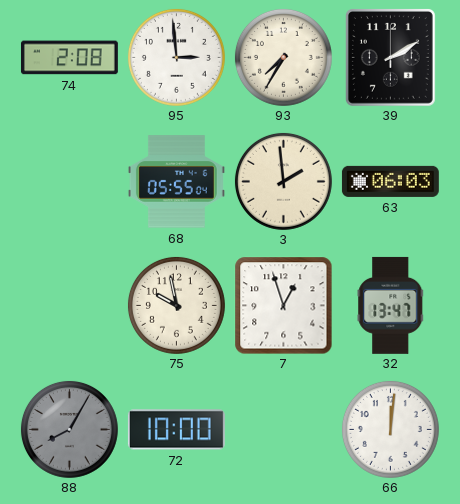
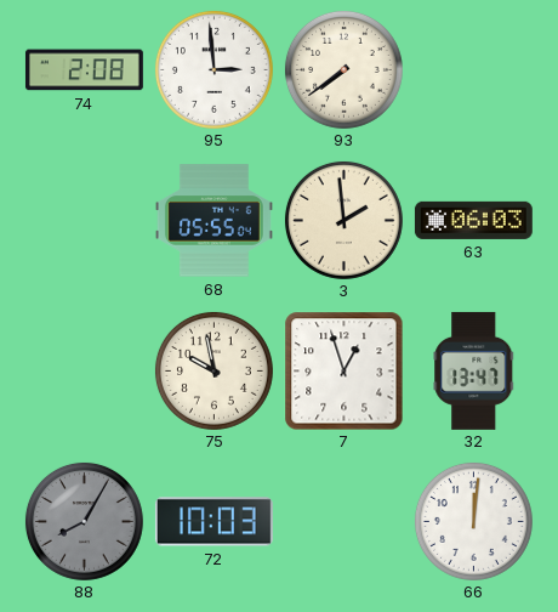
93: 7:35 -> 7:39 (343, 69)
39: 2:10 -> none (390, 57)
72: 10:00 -> 10:03 (213, 522)
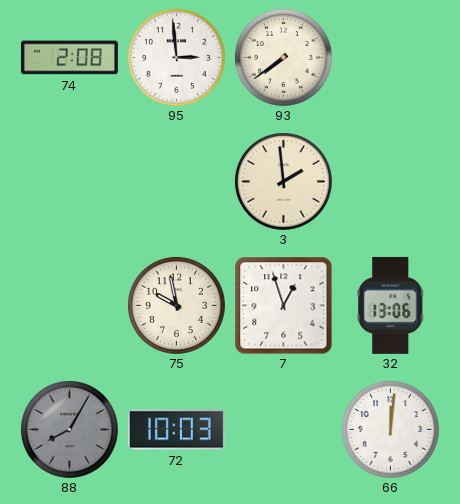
68: 05:55 -> none (213, 221)
63: 06:03 -> none (473, 220)
32: 13:47 -> 13:06 (391, 305)
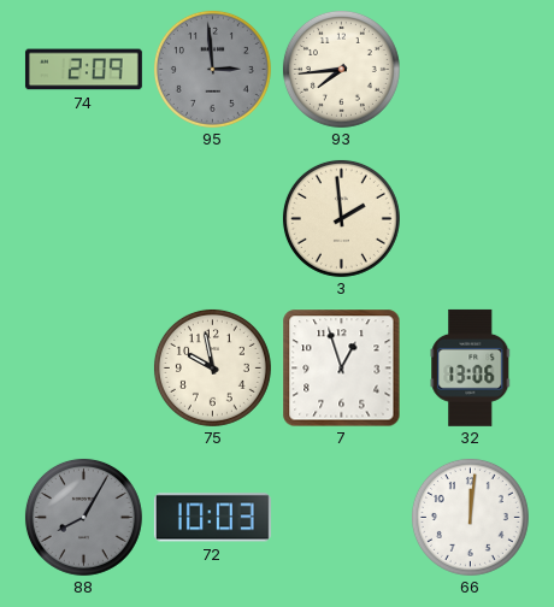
74: 2:08 -> 2:09 (83, 70)
95 dial: white -> grey (212, 69)
93: 7:39 -> 7:44 (341, 69)
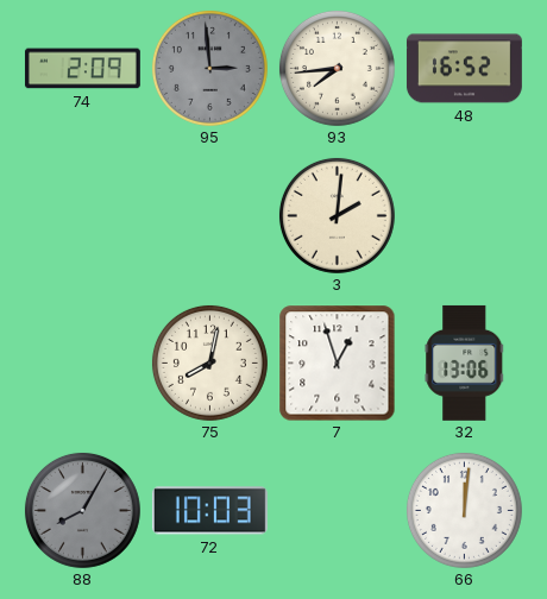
48: none -> 16:52 (464, 69)
3: 1:59 -> 2:01 (337, 215)
75: 9:58 -> 8:02 (209, 362)
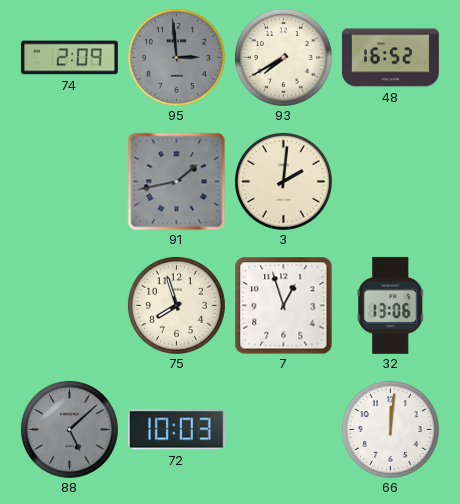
93: 7:44 -> 7:40 (283, 57)
91: none -> 1:43 (176, 181)
75: 8:02 -> 7:57 (176, 305)
88: 8:05 -> 5:08 (69, 429)
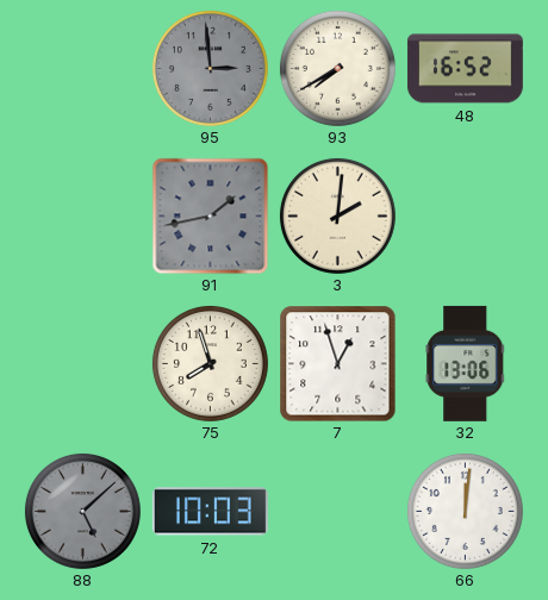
74: 2:09 -> none (69, 58)
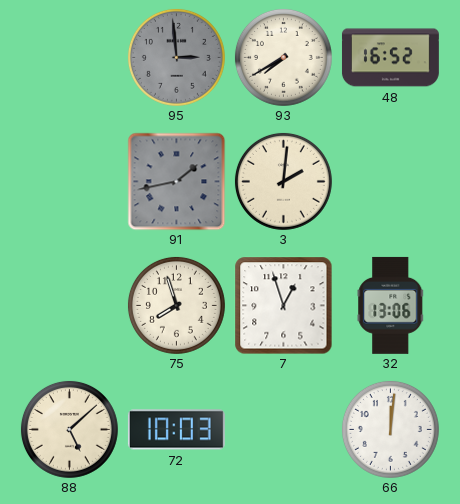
88 dial: grey -> cream (69, 429)
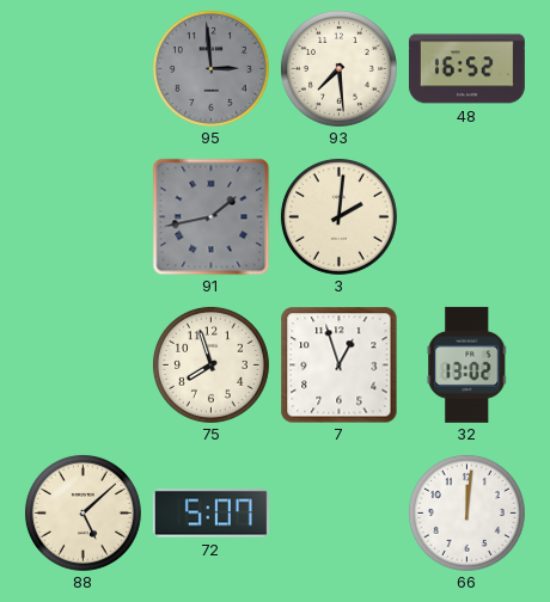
93: 7:40 -> 7:29 (338, 68)
32: 13:06 -> 13:02 (467, 364)
72: 10:03 -> 5:07 (210, 514)
